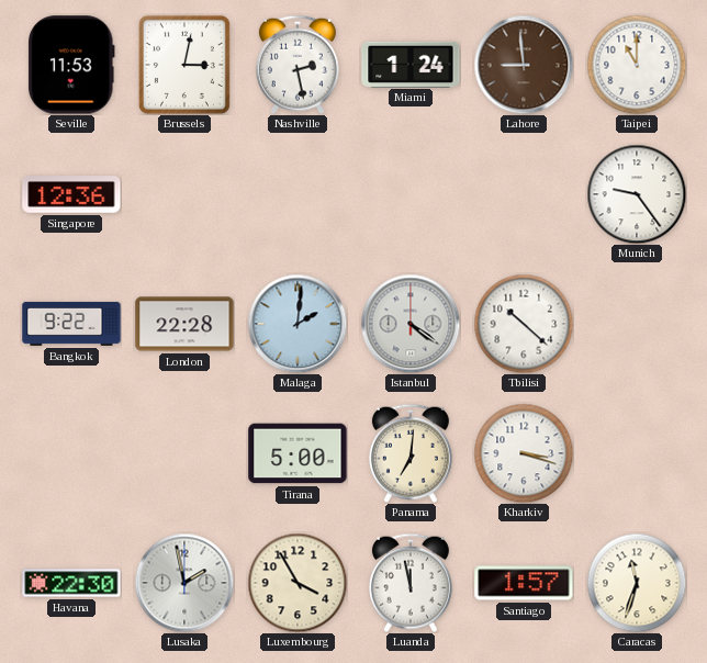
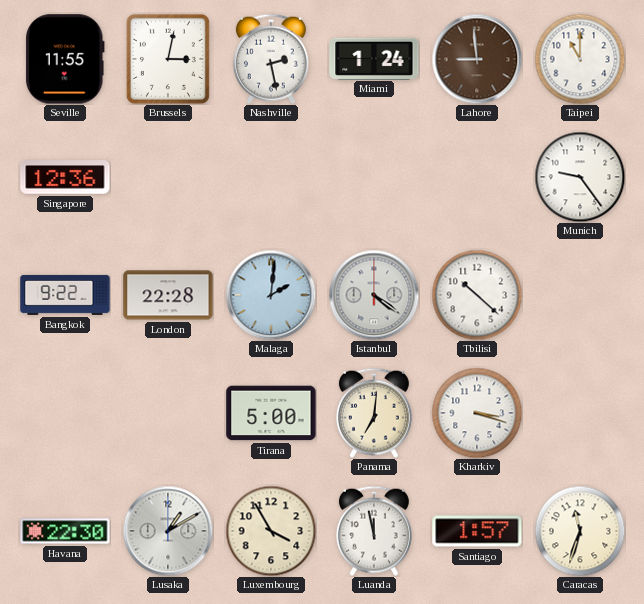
Seville: 11:53 -> 11:55 (65, 59)
Lusaka: 1:58 -> 1:10 (168, 531)
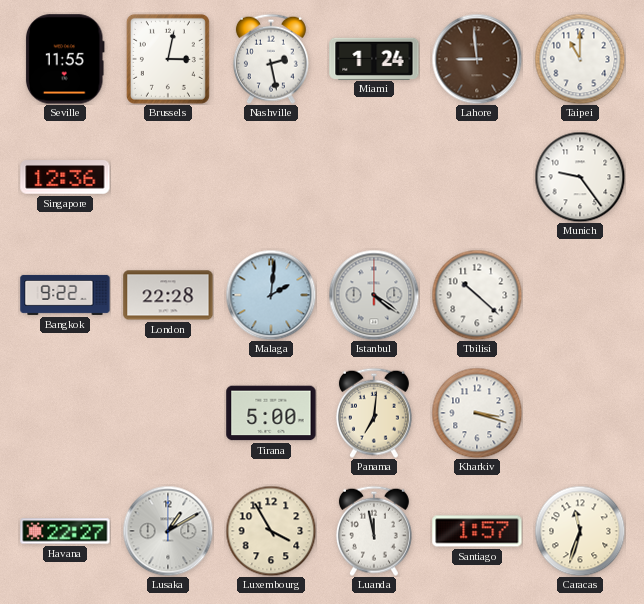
Havana: 22:30 -> 22:27 (65, 531)
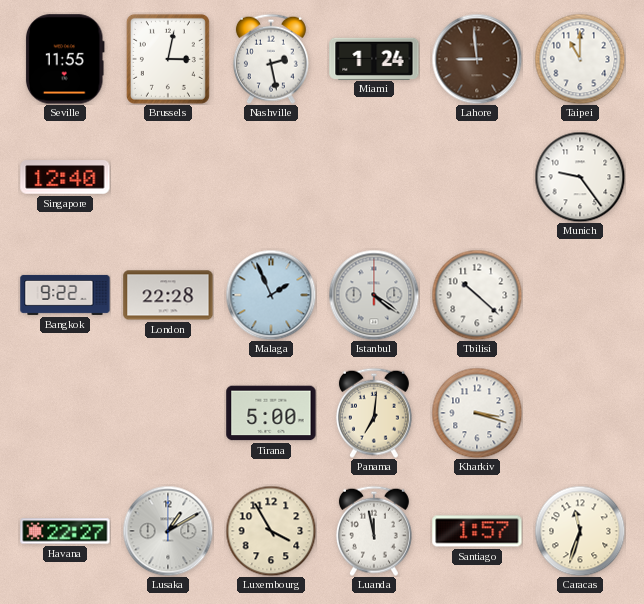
Singapore: 12:36 -> 12:40 (65, 177)
Malaga: 2:01 -> 1:56 (271, 295)
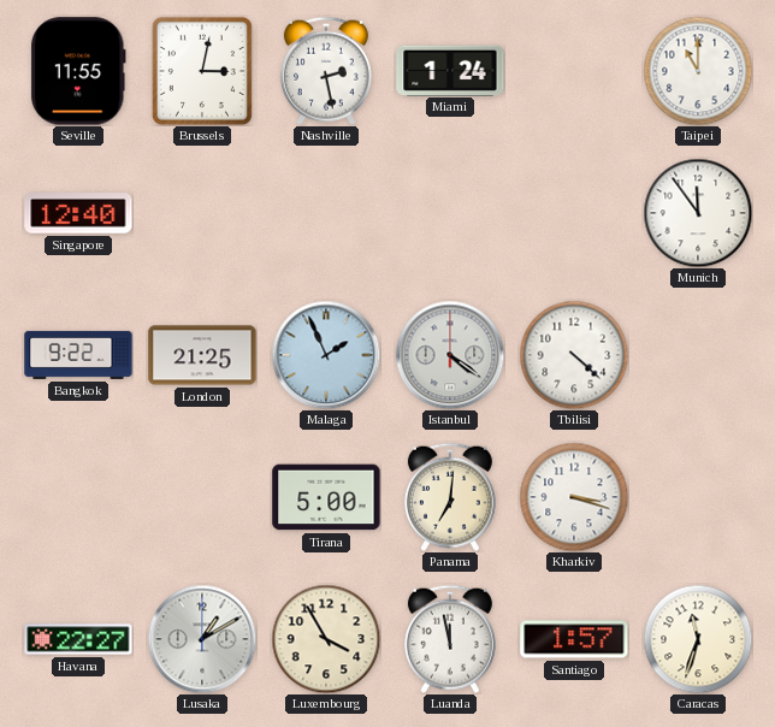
Lahore: 8:59 -> none (477, 59)
Munich: 9:24 -> 11:54 (698, 213)
London: 22:28 -> 21:25 (202, 355)
Tbilisi: 10:22 -> 4:22 (574, 355)
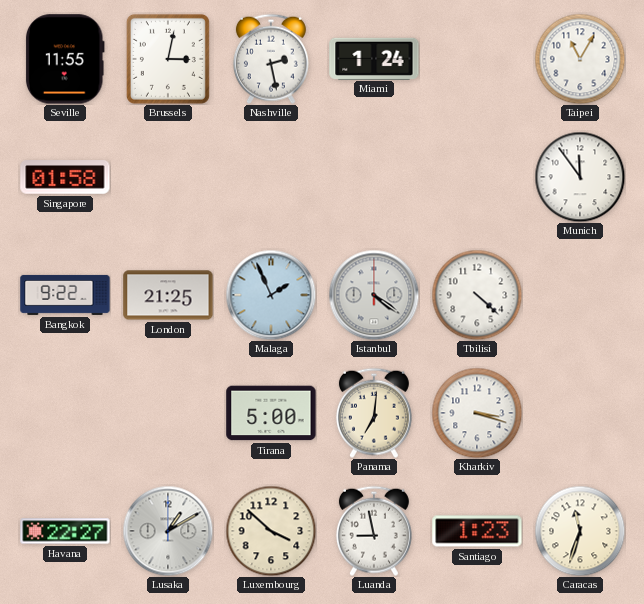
Taipei: 11:00 -> 11:05 (580, 59)
Singapore: 12:40 -> 01:58 (65, 177)
Luxembourg: 3:55 -> 3:52 (271, 531)
Luanda: 11:58 -> 8:58 (374, 531)
Santiago: 1:57 -> 1:23 (477, 531)
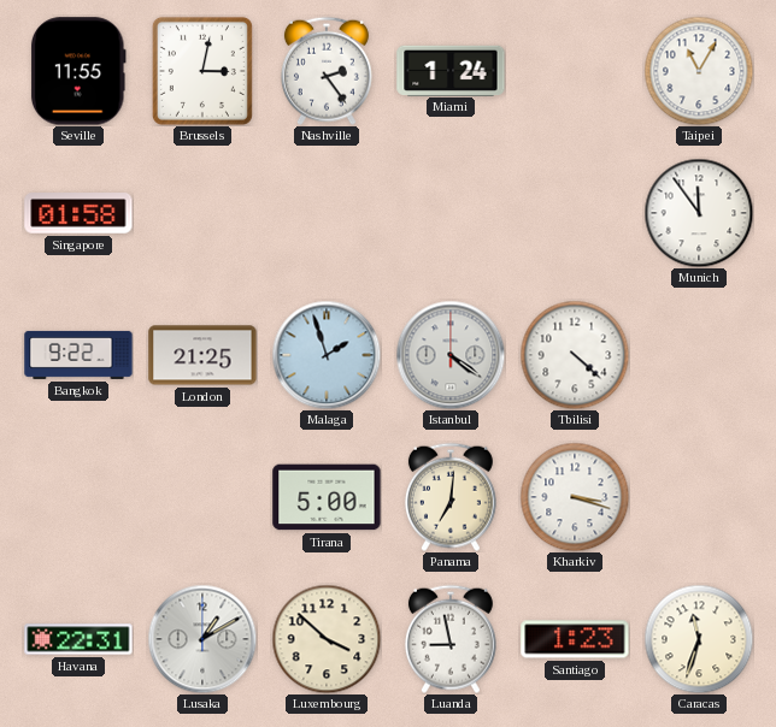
Nashville: 2:28 -> 2:24 (327, 71)
Malaga: 1:56 -> 1:57 (327, 355)
Havana: 22:27 -> 22:31 (78, 639)
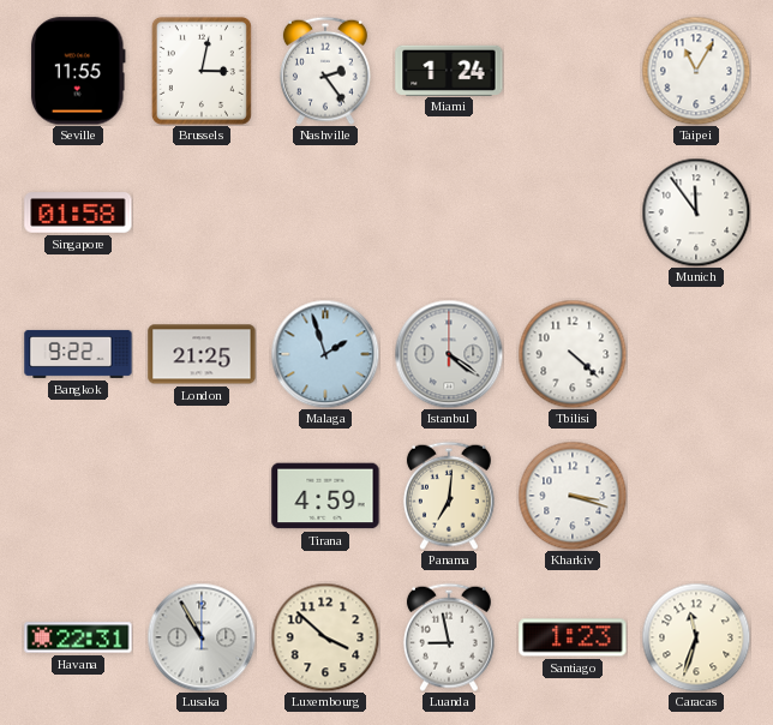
Tirana: 5:00 -> 4:59 (325, 496)
Lusaka: 1:10 -> 10:55 (202, 637)
